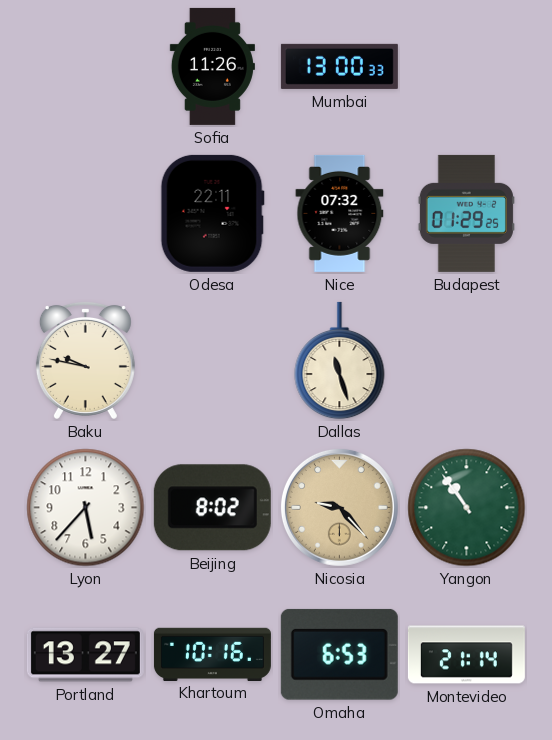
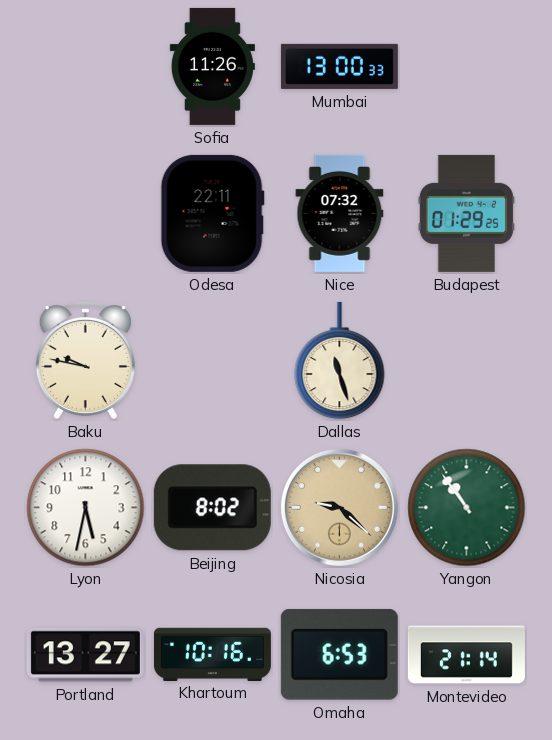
Lyon: 5:37 -> 5:32 (86, 508)
Nicosia: 9:23 -> 9:22 (339, 507)
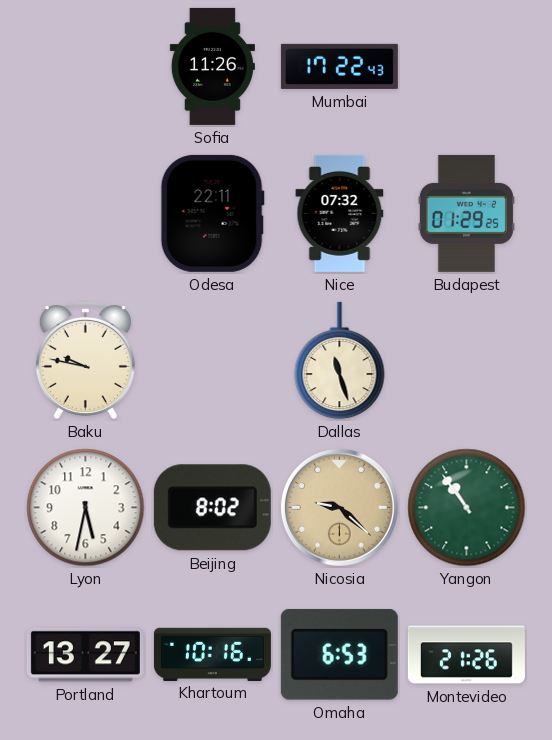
Mumbai: 13:00 -> 17:22 (339, 66)
Montevideo: 21:14 -> 21:26 (466, 655)
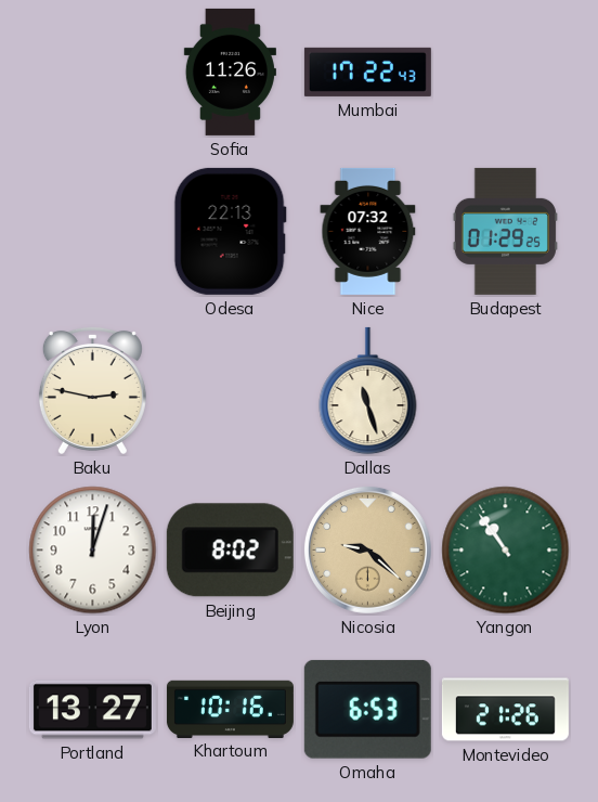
Odesa: 22:11 -> 22:13 (230, 231)
Baku: 9:47 -> 2:47 (92, 390)
Lyon: 5:32 -> 12:03 (93, 551)
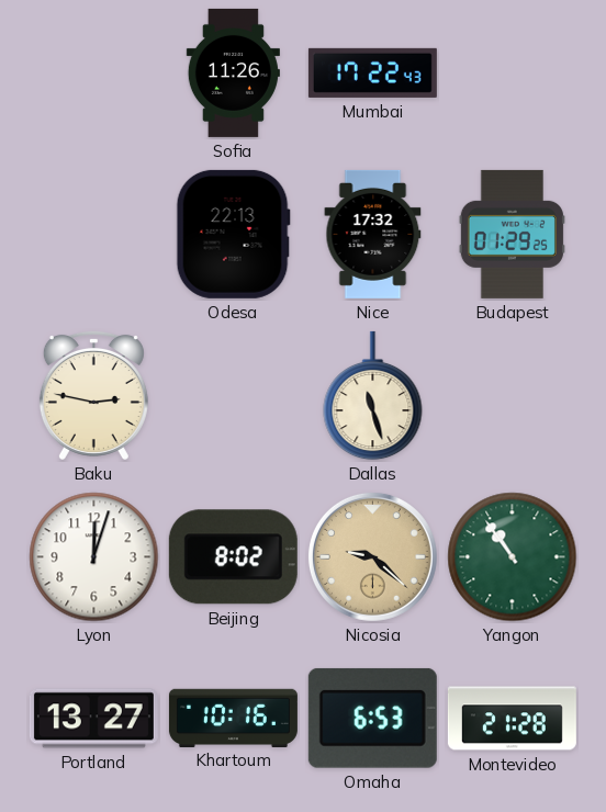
Nice: 07:32 -> 17:32 (373, 234)
Montevideo: 21:26 -> 21:28 (512, 719)
